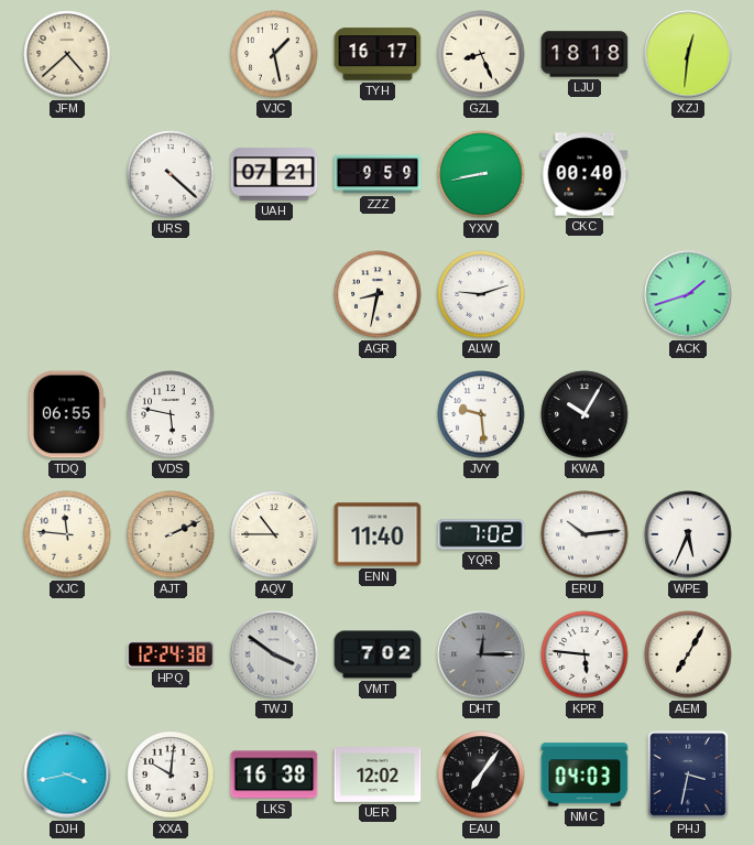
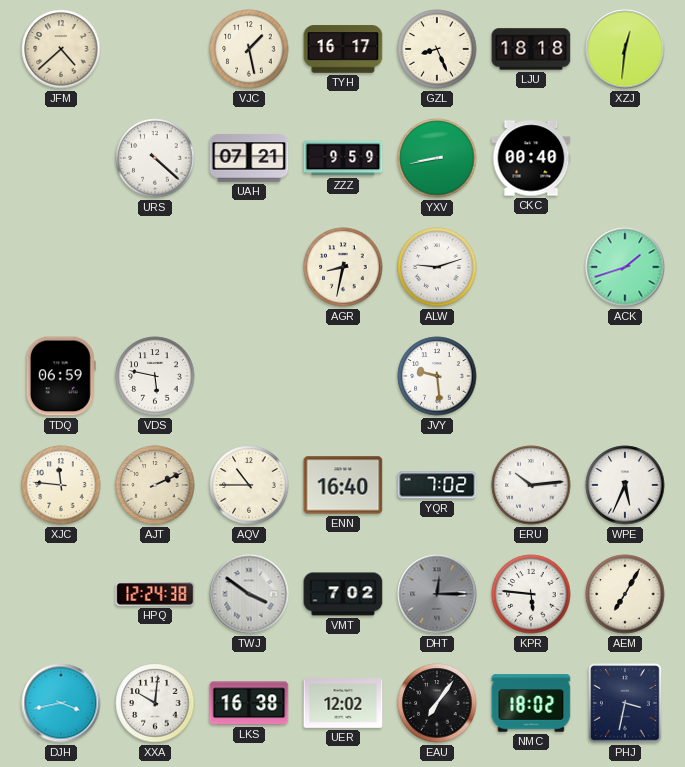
TDQ: 06:55 -> 06:59 (61, 376)
KWA: 10:05 -> none (584, 414)
ENN: 11:40 -> 16:40 (343, 485)
NMC: 04:03 -> 18:02 (531, 703)
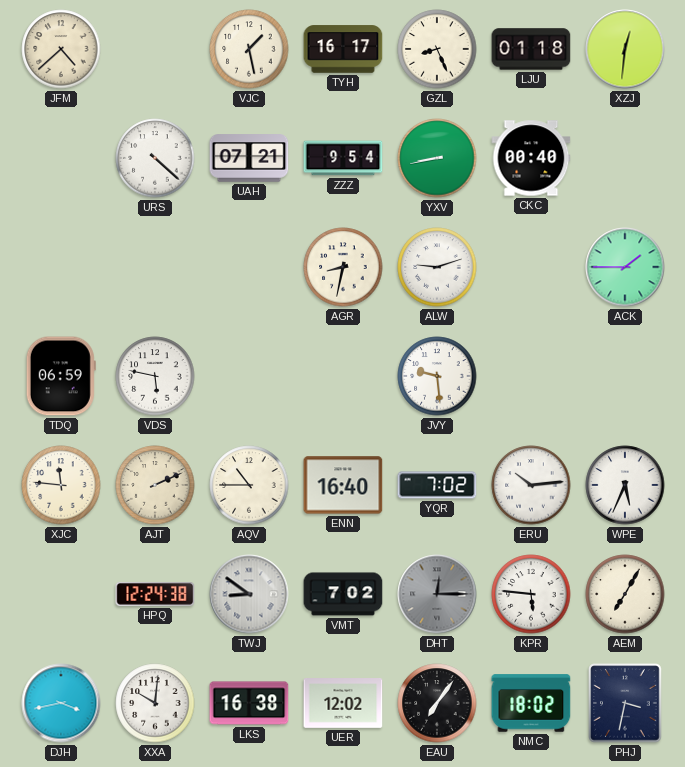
LJU: 18:18 -> 01:18 (531, 49)
ZZZ: 9:59 -> 9:54 (343, 158)
ACK: 1:42 -> 1:45 (625, 267)
TWJ: 3:51 -> 8:51 (249, 594)
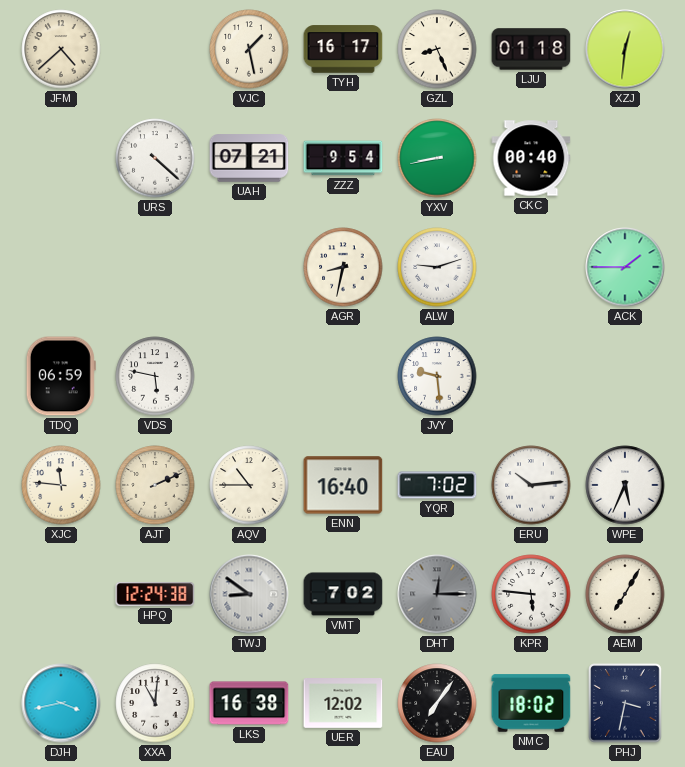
XXA: 10:01 -> 11:01 (155, 703)
